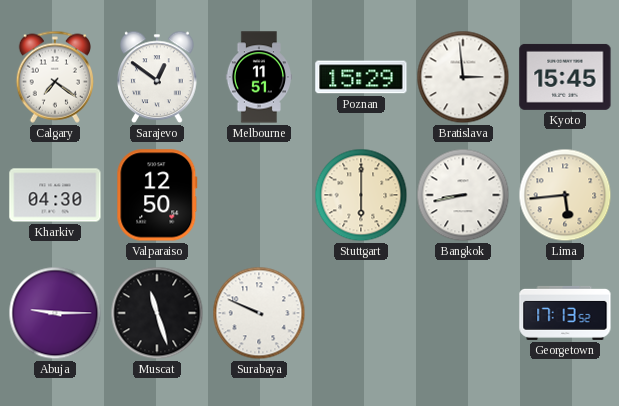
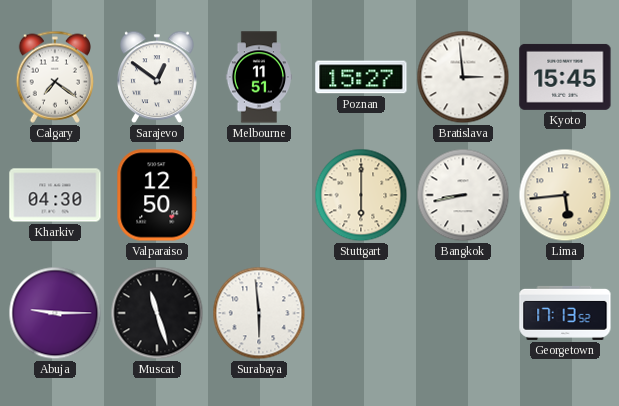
Poznan: 15:29 -> 15:27 (361, 77)
Surabaya: 9:49 -> 5:59 (259, 313)
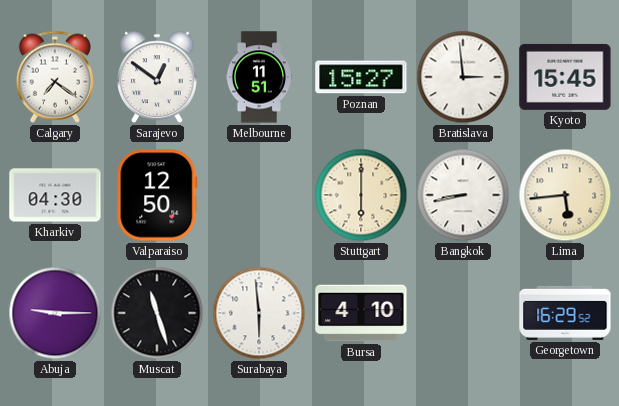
Bursa: none -> 4:10 (361, 313)
Georgetown: 17:13 -> 16:29 (565, 313)
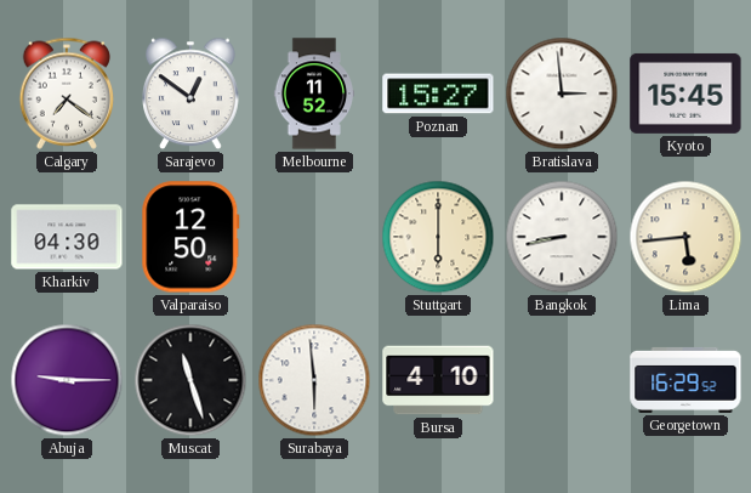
Melbourne: 11:51 -> 11:52 (313, 93)
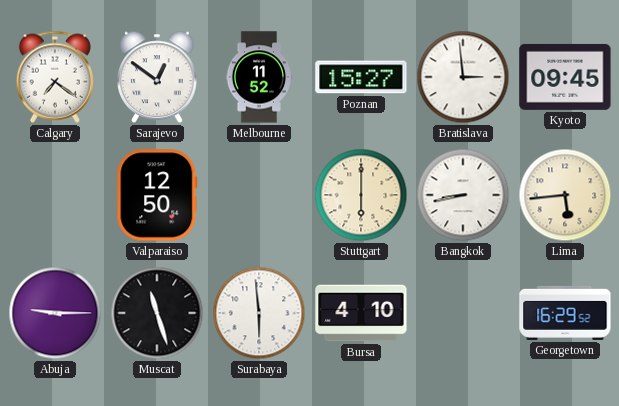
Kyoto: 15:45 -> 09:45 (565, 77)
Kharkiv: 04:30 -> none (67, 237)
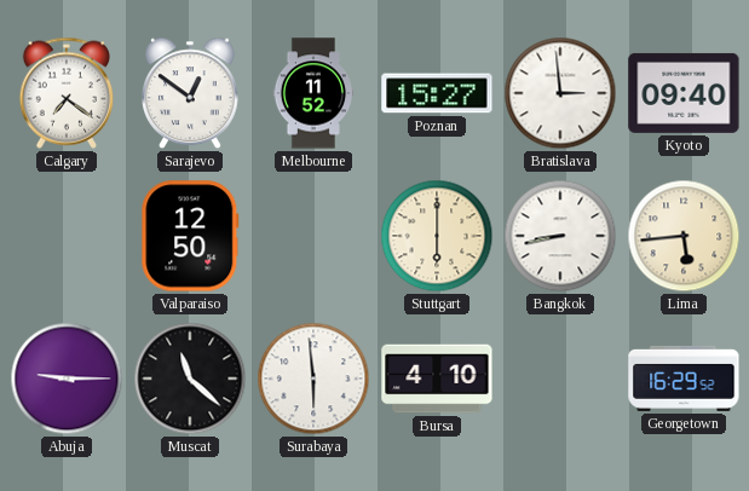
Kyoto: 09:45 -> 09:40 (684, 93)
Muscat: 11:27 -> 11:22 (190, 379)
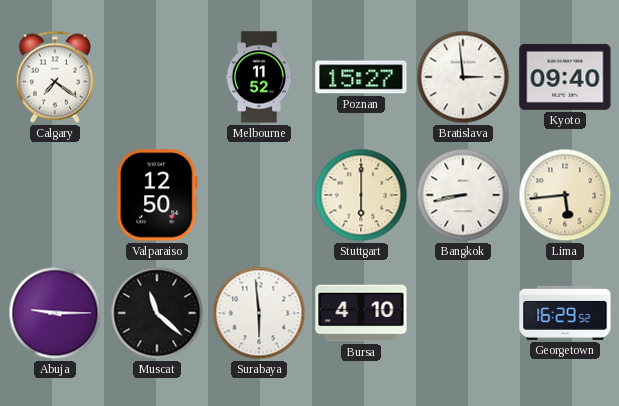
Sarajevo: 12:51 -> none (190, 93)
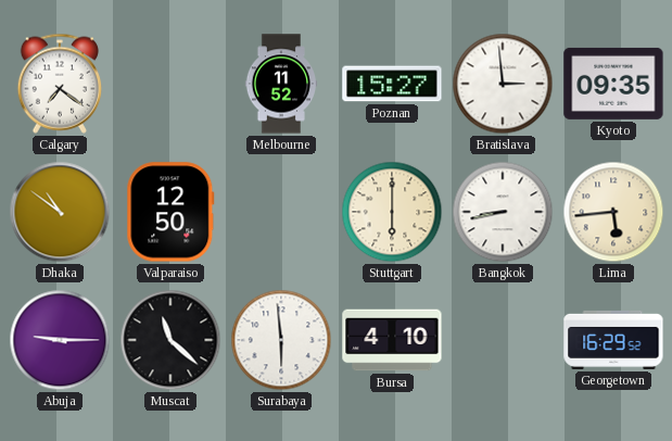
Kyoto: 09:40 -> 09:35 (613, 84)
Dhaka: none -> 10:51 (60, 212)
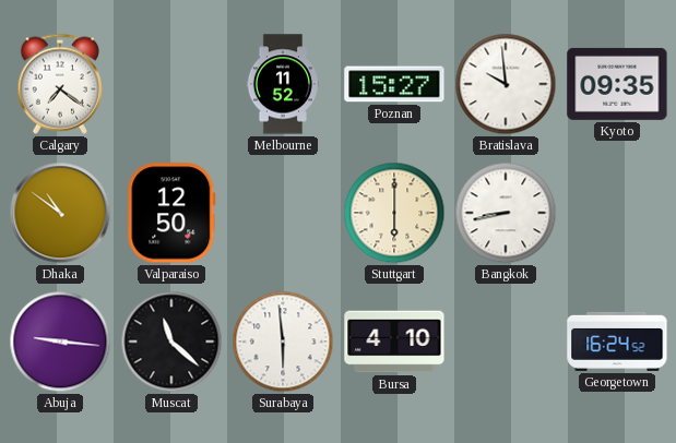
Bratislava: 2:59 -> 9:59 (506, 84)
Lima: 5:44 -> none (613, 212)
Abuja: 9:15 -> 9:16 (60, 342)
Georgetown: 16:29 -> 16:24 (617, 342)
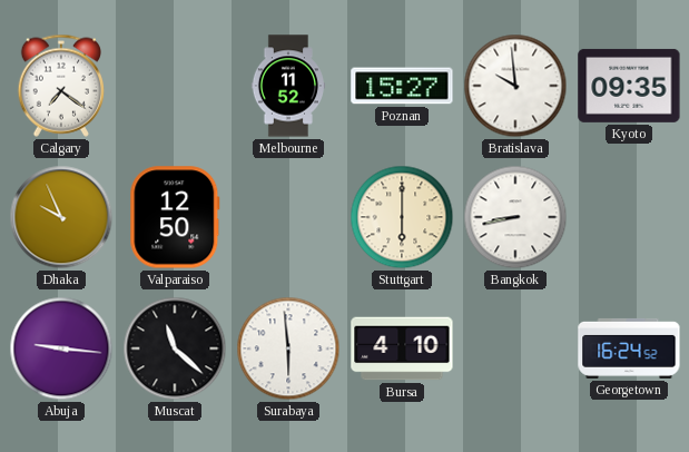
Dhaka: 10:51 -> 9:56 (61, 217)
